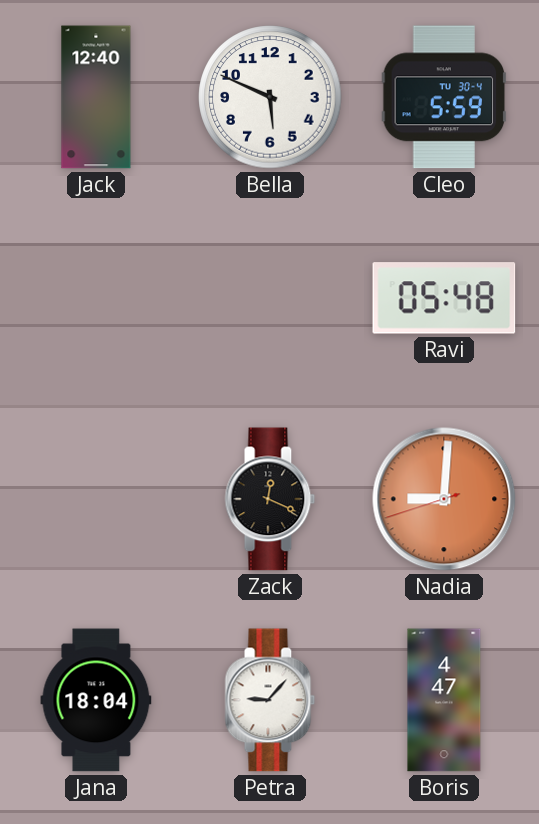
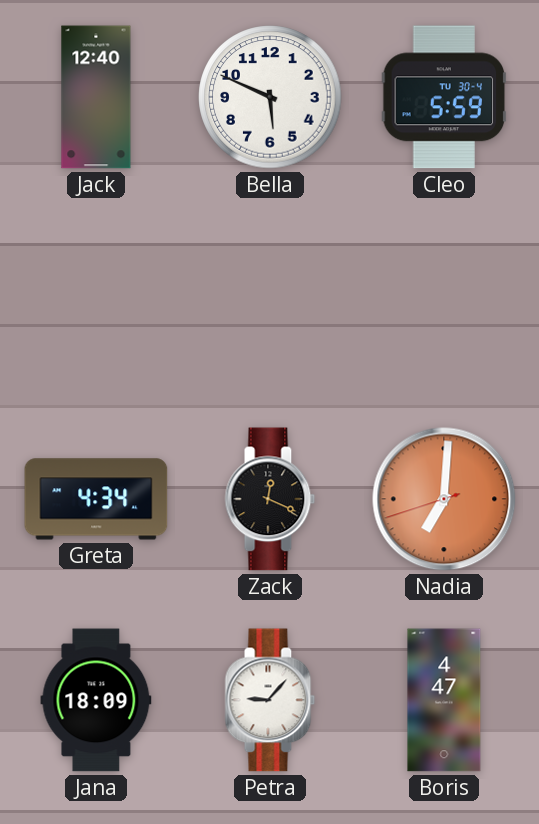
Ravi: 05:48 -> none (444, 298)
Greta: none -> 4:34 (96, 499)
Nadia: 9:00 -> 7:00 (444, 499)
Jana: 18:04 -> 18:09 (96, 700)
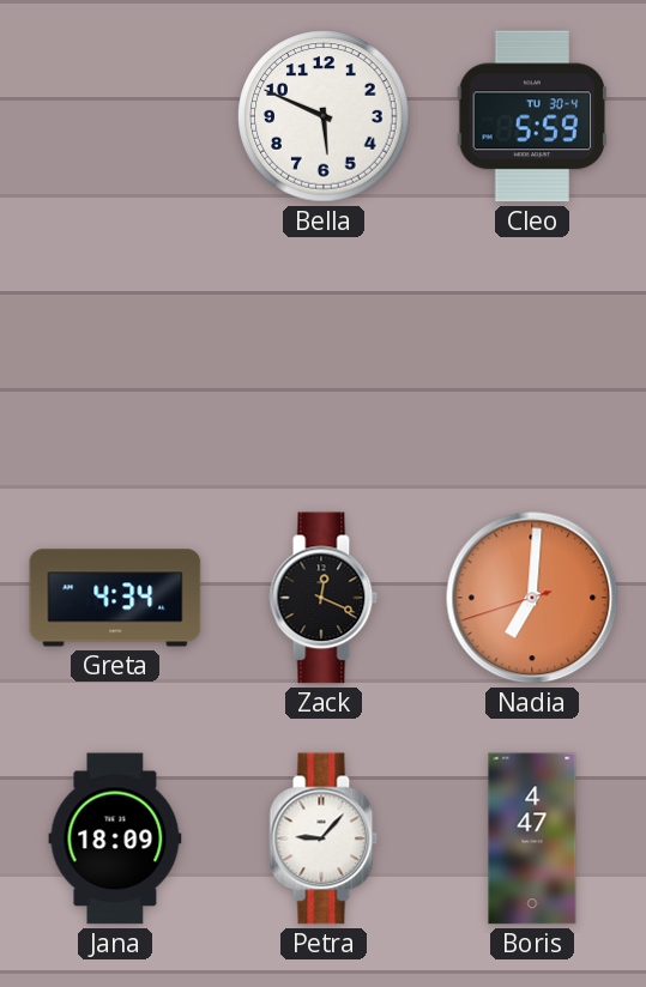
Jack: 12:40 -> none (96, 97)
